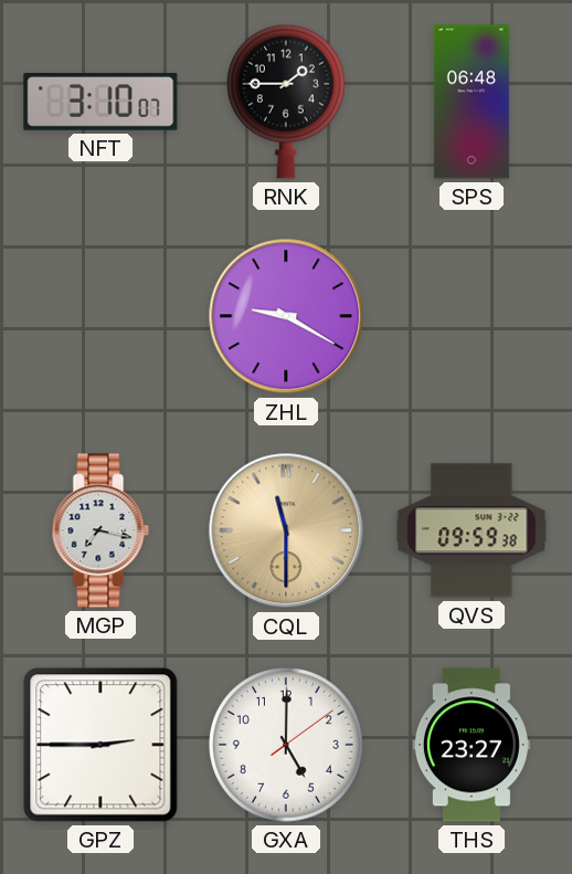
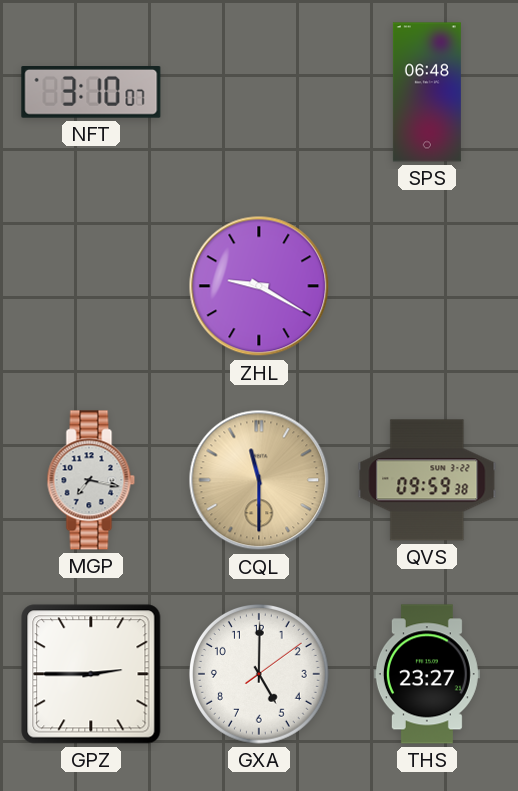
RNK: 1:45 -> none (286, 102)
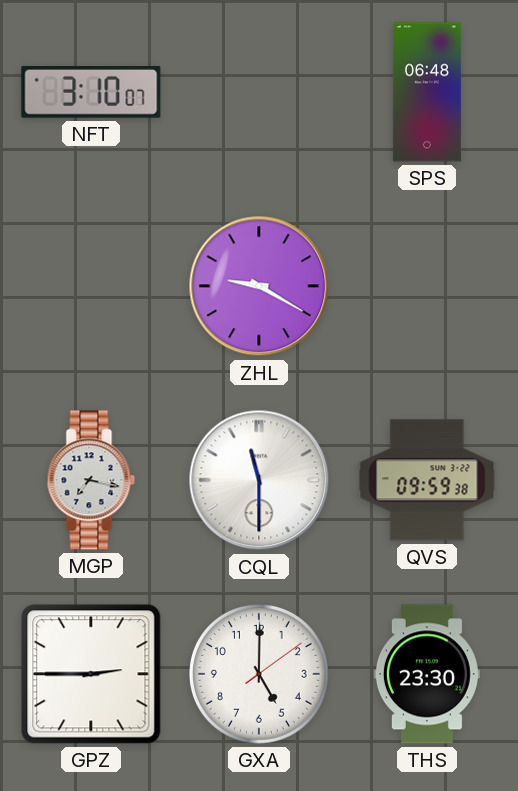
CQL dial: champagne -> white (259, 480)
THS: 23:27 -> 23:30 (427, 674)
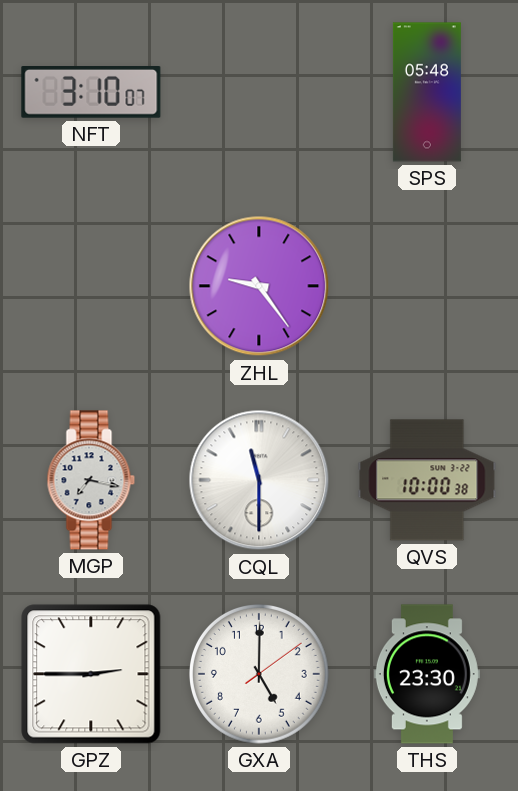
SPS: 06:48 -> 05:48 (427, 92)
ZHL: 9:20 -> 9:24 (259, 286)
QVS: 09:59 -> 10:00 (427, 480)
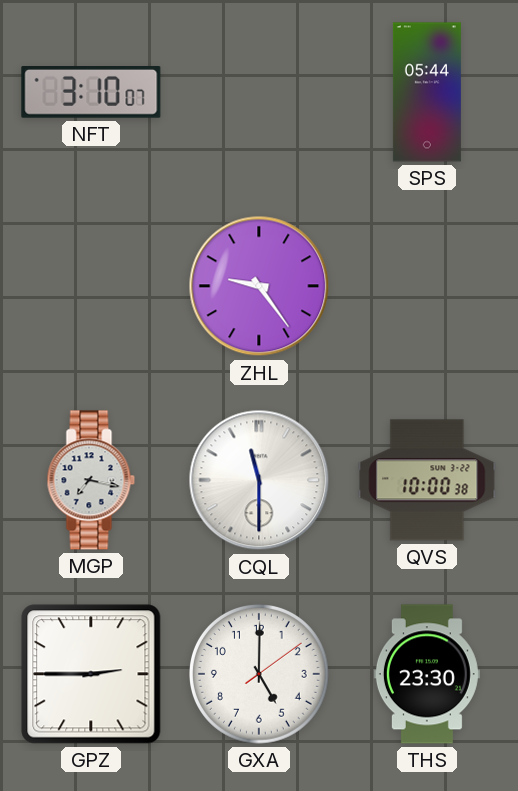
SPS: 05:48 -> 05:44 (427, 92)
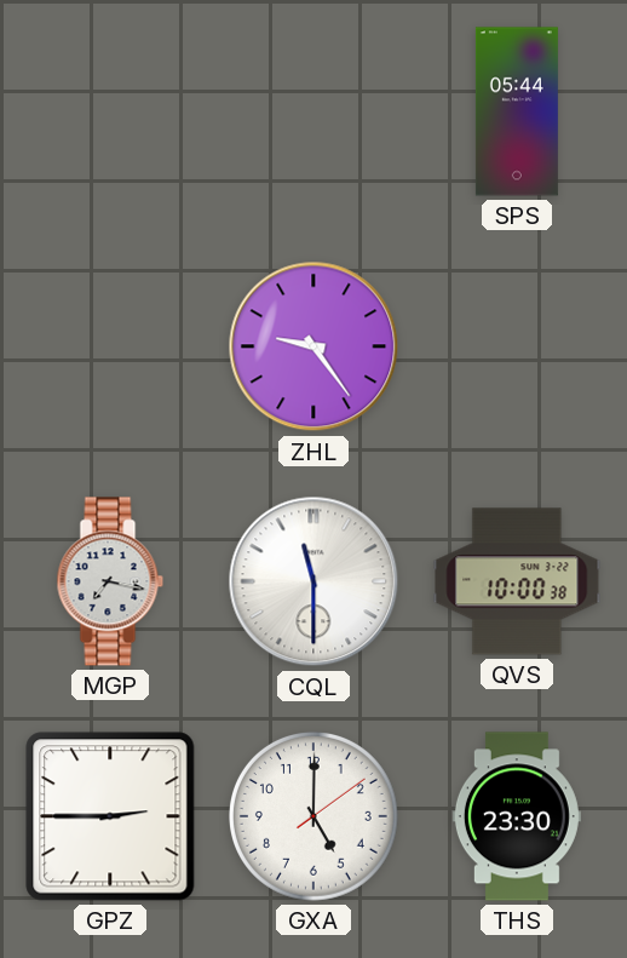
NFT: 3:10 -> none (91, 93)
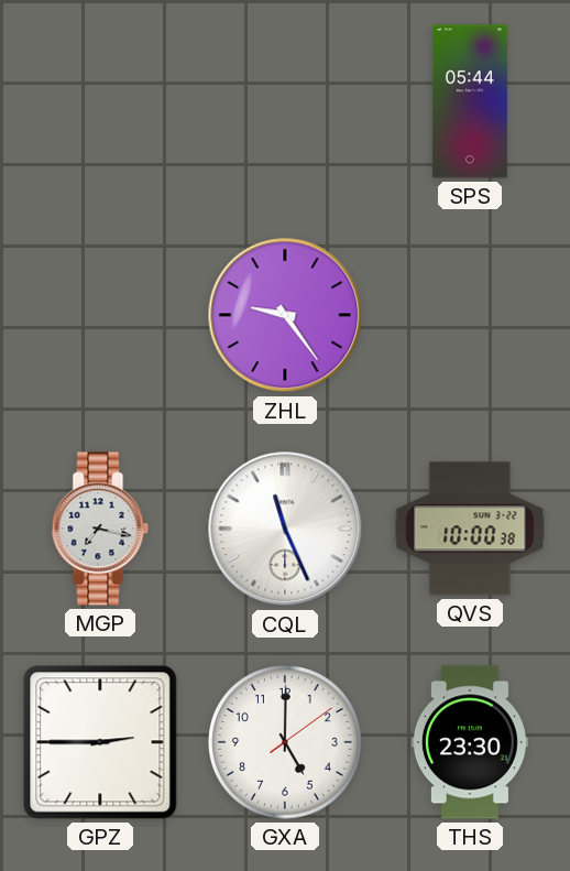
CQL: 11:30 -> 11:26 (285, 529)
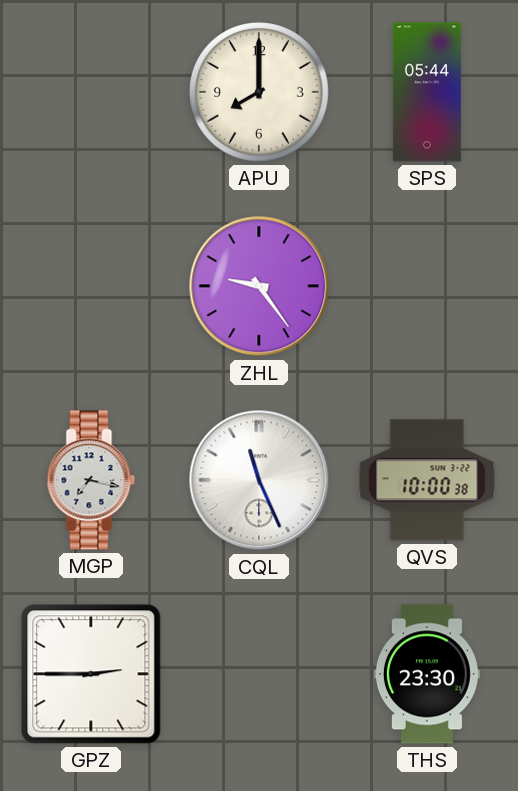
APU: none -> 8:00 (260, 93)
GXA: 5:00 -> none (286, 743)
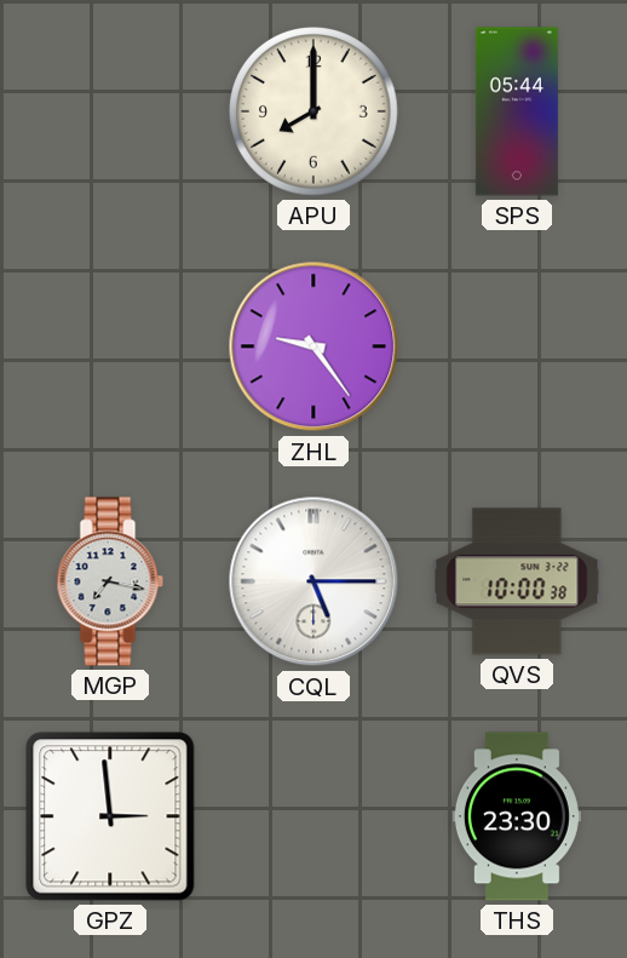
CQL: 11:26 -> 5:15 (313, 581)
GPZ: 2:45 -> 2:59 (110, 816)
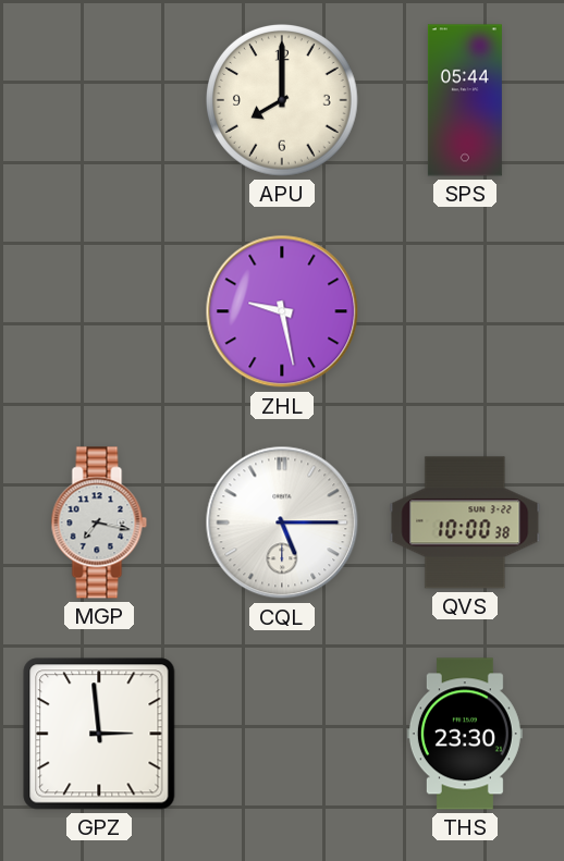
ZHL: 9:24 -> 9:28 (282, 311)
